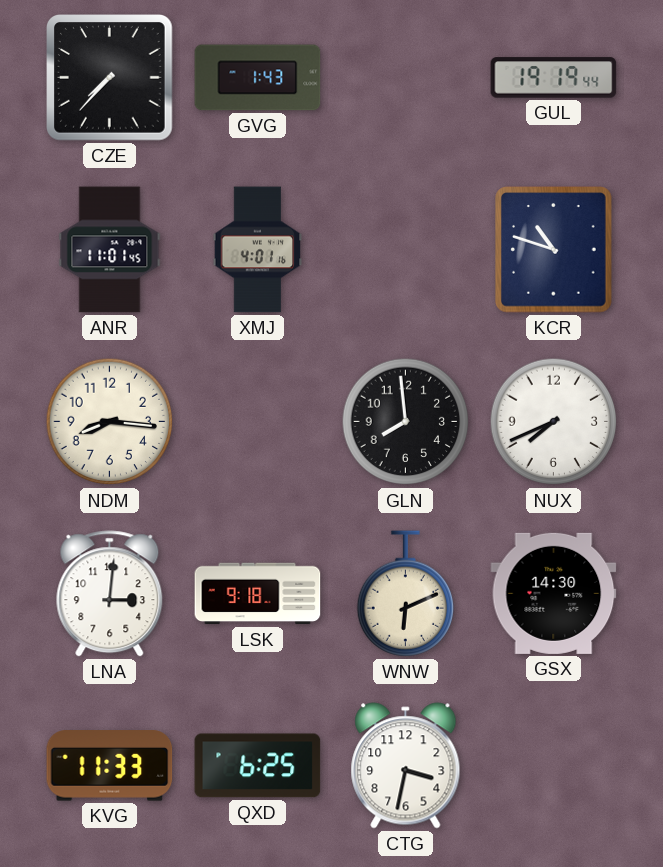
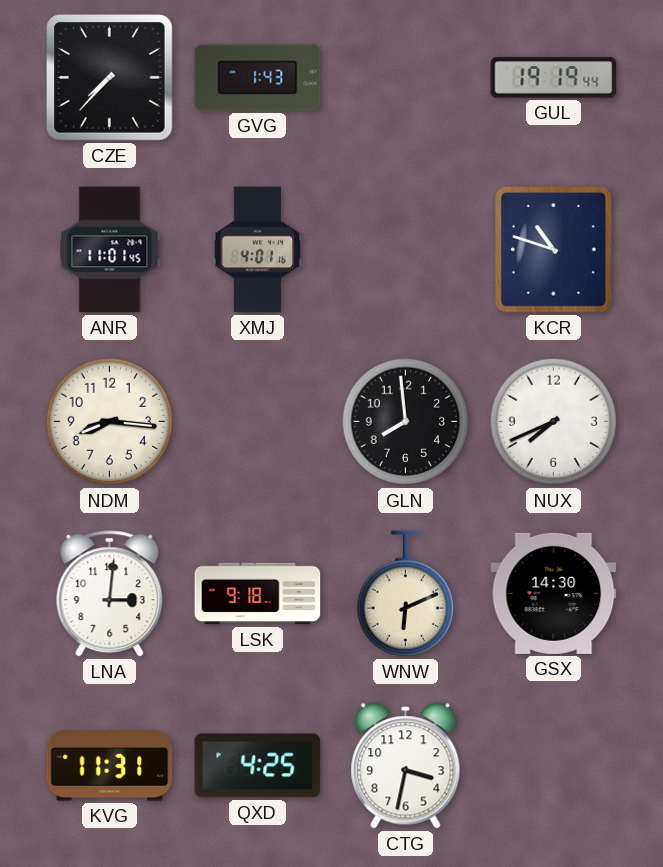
KVG: 11:33 -> 11:31 (110, 766)
QXD: 6:25 -> 4:25 (258, 766)
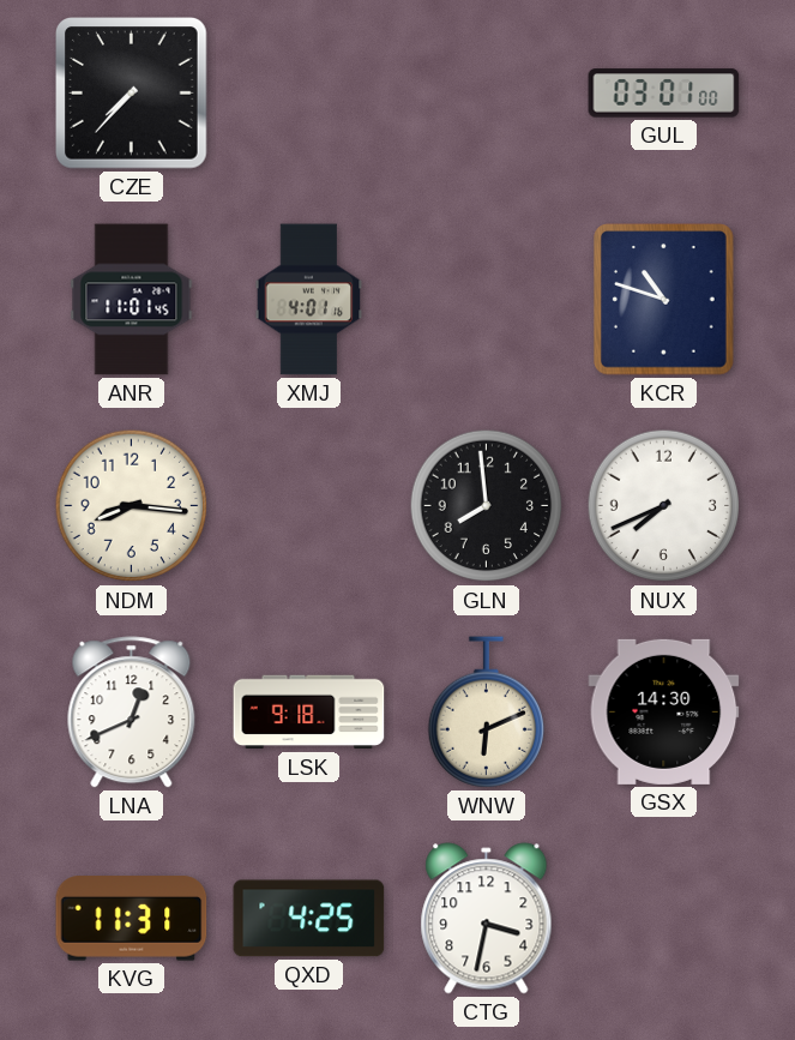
GVG: 1:43 -> none (258, 78)
GUL: 19:19 -> 03:01 (664, 94)
LNA: 3:01 -> 12:41 (132, 713)
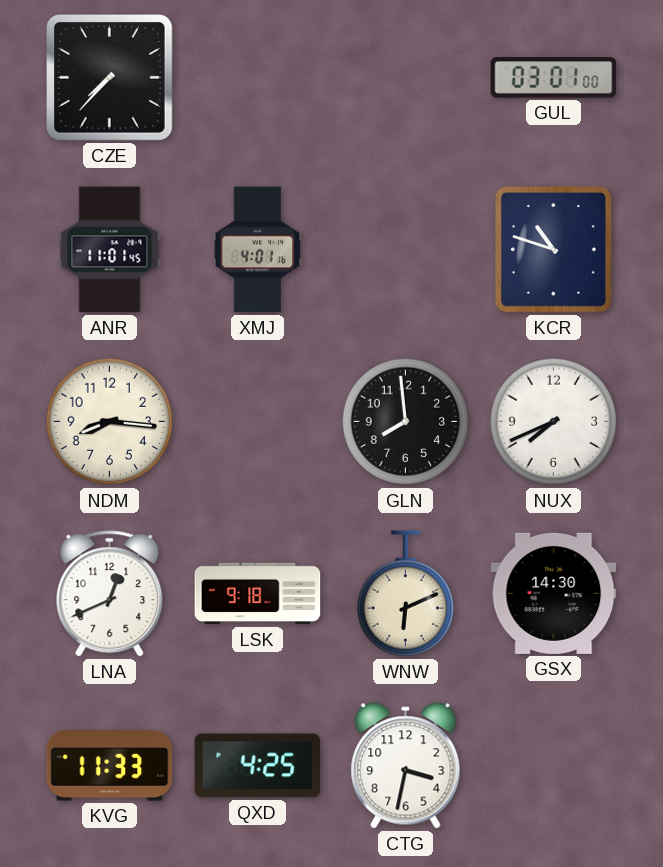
KVG: 11:31 -> 11:33 (110, 766)
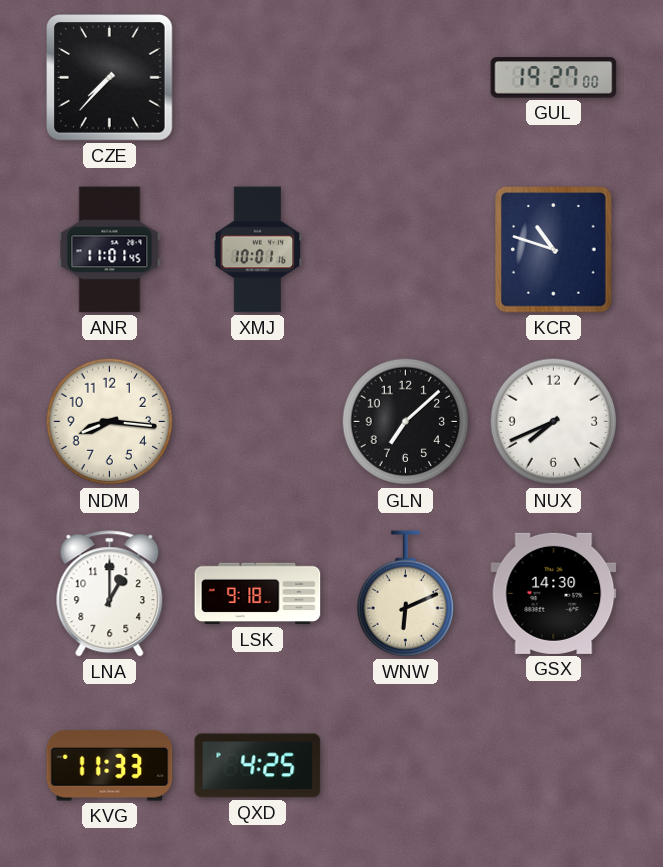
GUL: 03:01 -> 19:27 (554, 78)
XMJ: 4:01 -> 10:01 (258, 250)
GLN: 7:59 -> 7:08 (406, 422)
LNA: 12:41 -> 1:00 (110, 594)
CTG: 3:32 -> none (406, 766)
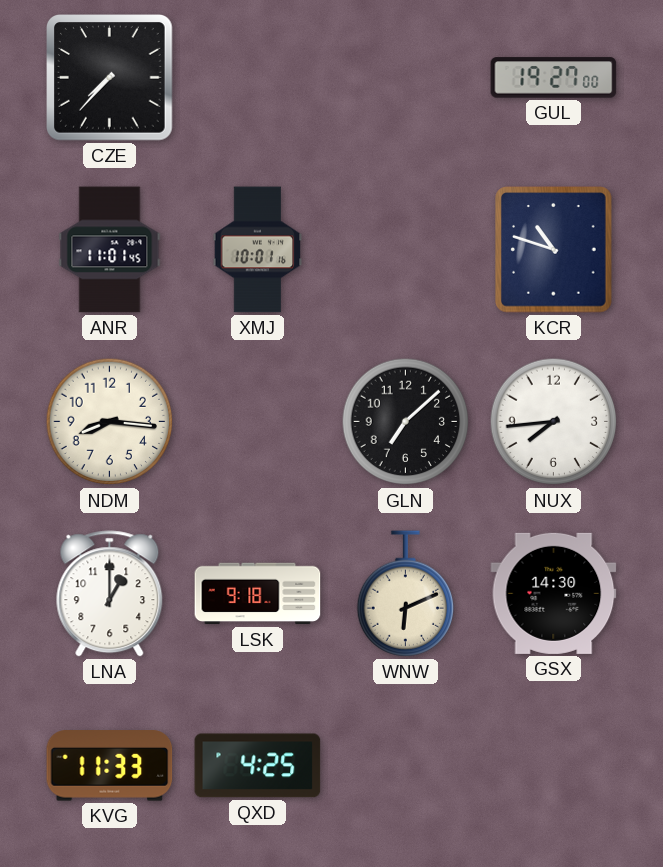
NUX: 7:41 -> 7:44 (554, 422)
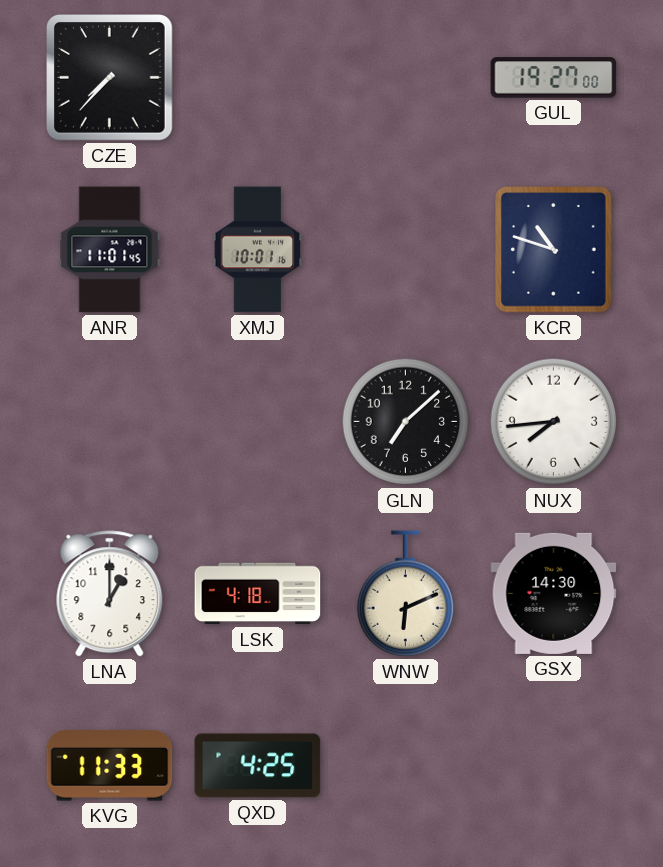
NDM: 8:16 -> none (110, 422)
LSK: 9:18 -> 4:18 (258, 594)
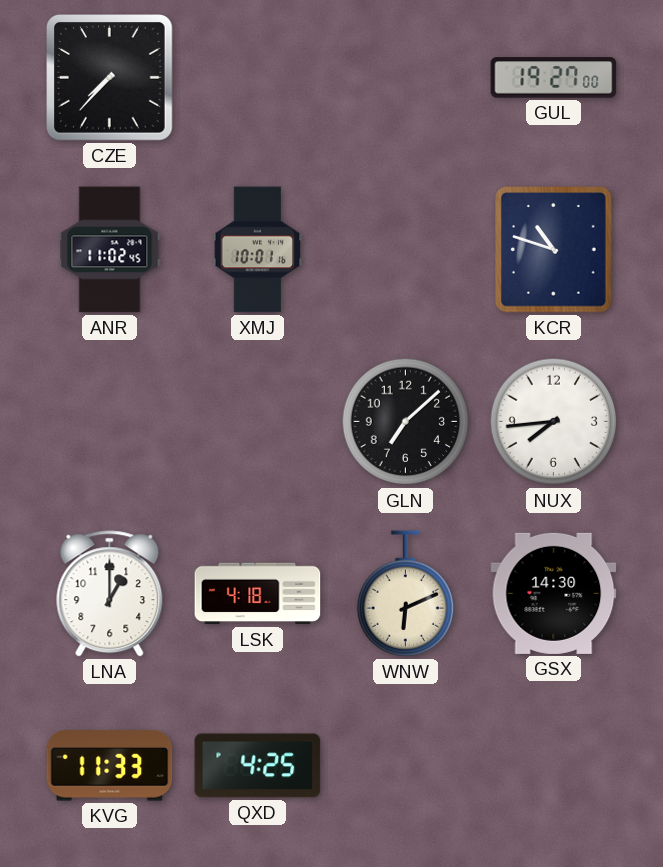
ANR: 11:01 -> 11:02 (110, 250)
